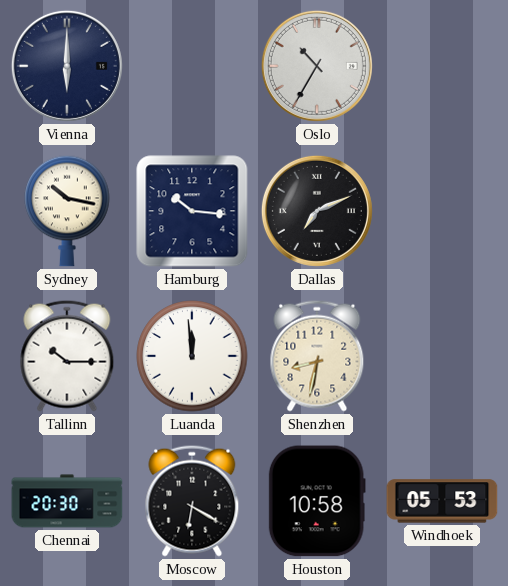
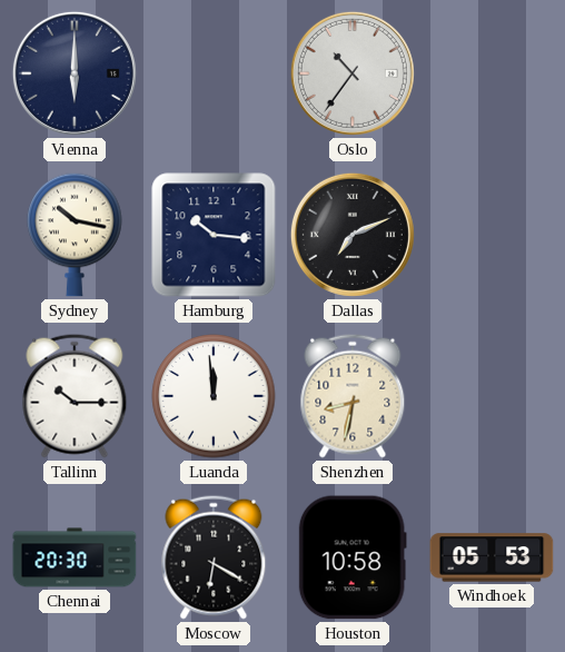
Oslo: 10:35 -> 10:36 (353, 73)
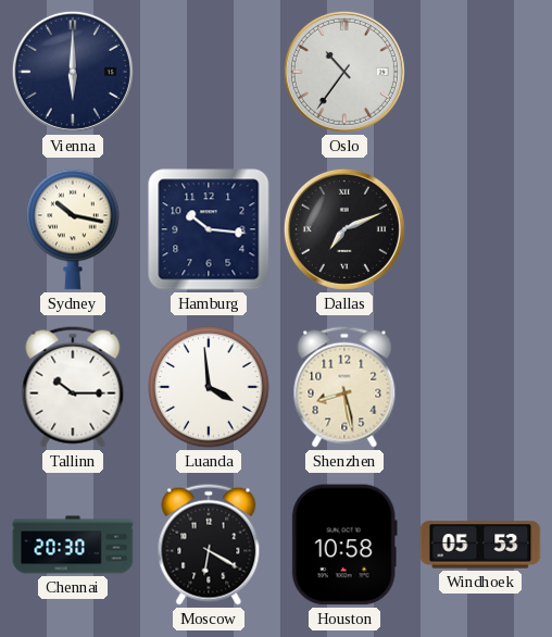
Luanda: 11:59 -> 3:59 (209, 387)
Shenzhen: 8:32 -> 8:28 (344, 387)
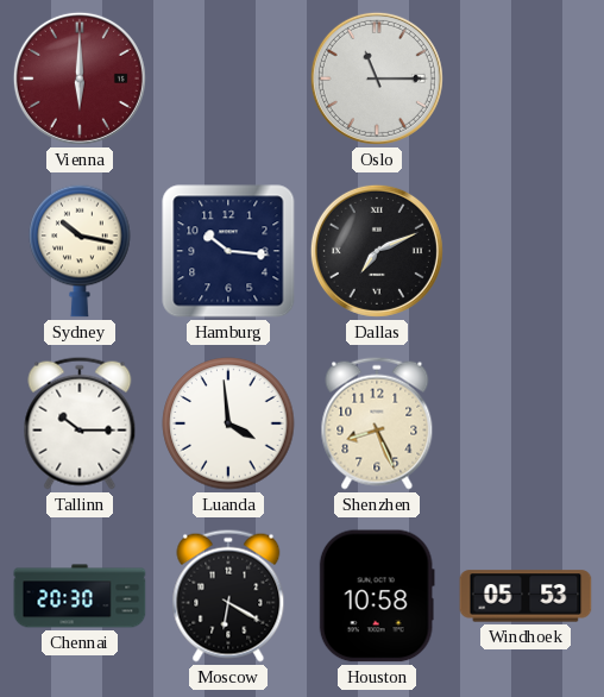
Vienna dial: navy -> burgundy (80, 79)
Oslo: 10:36 -> 11:15 (377, 79)
Shenzhen: 8:28 -> 8:26 (377, 423)
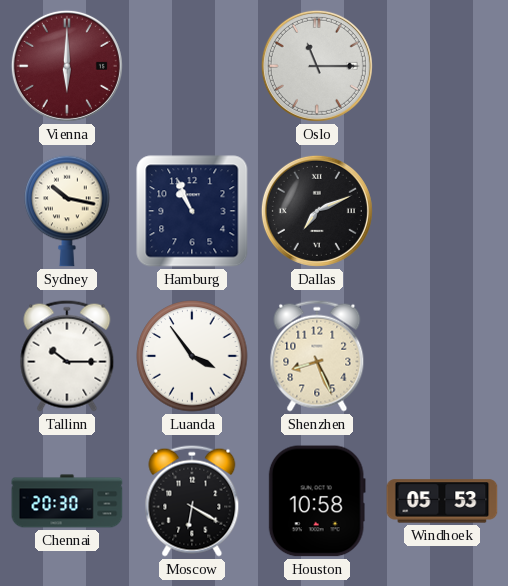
Hamburg: 10:16 -> 10:56 (192, 211)
Luanda: 3:59 -> 3:54 (192, 356)
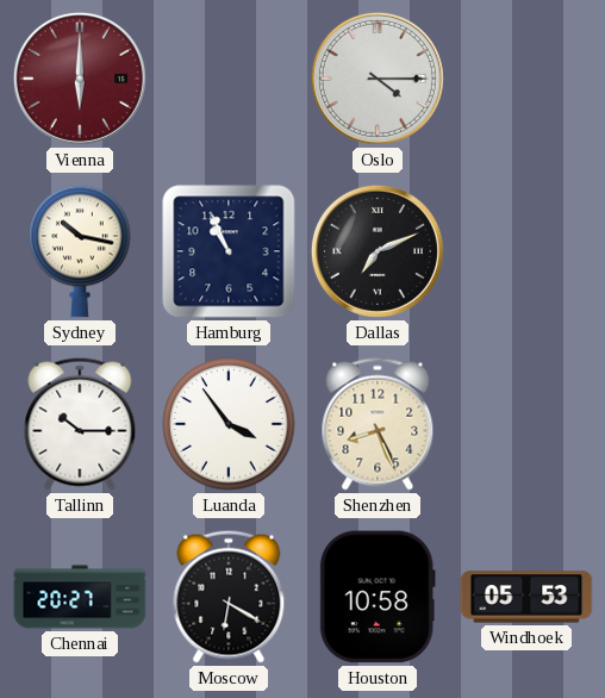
Oslo: 11:15 -> 4:15 (378, 79)
Chennai: 20:30 -> 20:27 (80, 597)
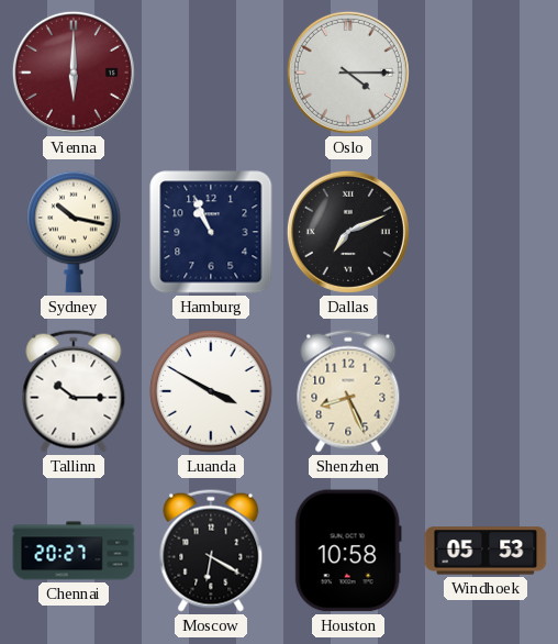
Luanda: 3:54 -> 3:50 (211, 391)
